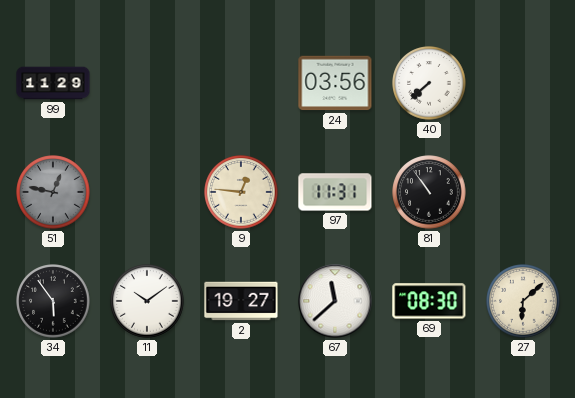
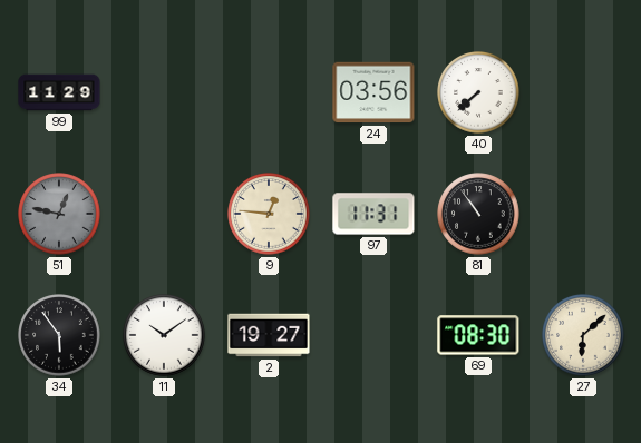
67: 11:38 -> none (335, 301)
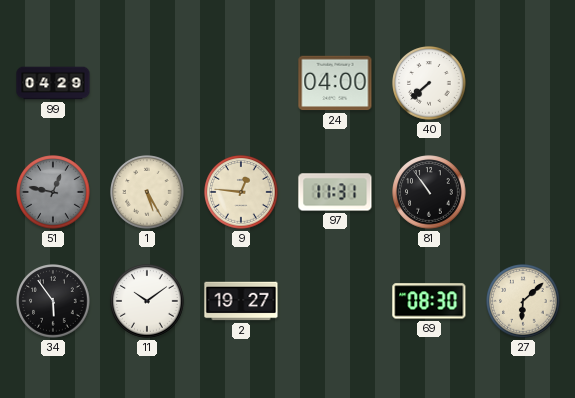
99: 11:29 -> 04:29 (53, 83)
24: 03:56 -> 04:00 (335, 83)
1: none -> 5:25 (147, 192)
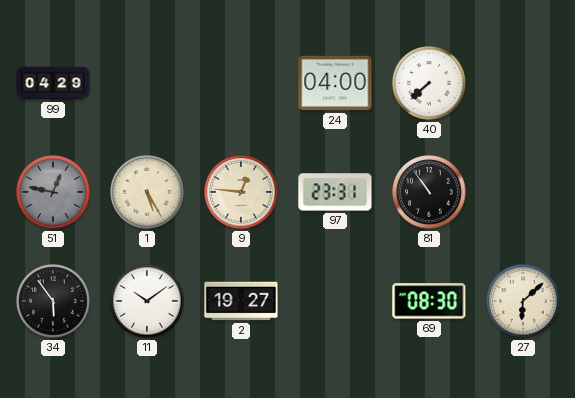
97: 11:31 -> 23:31 (335, 192)
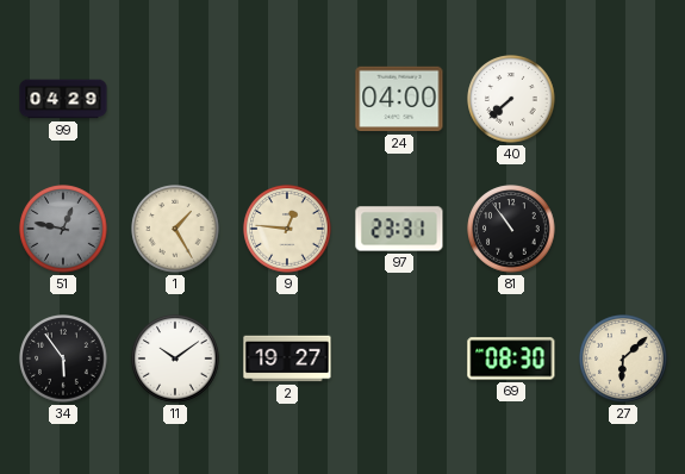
1: 5:25 -> 1:25 (175, 229)
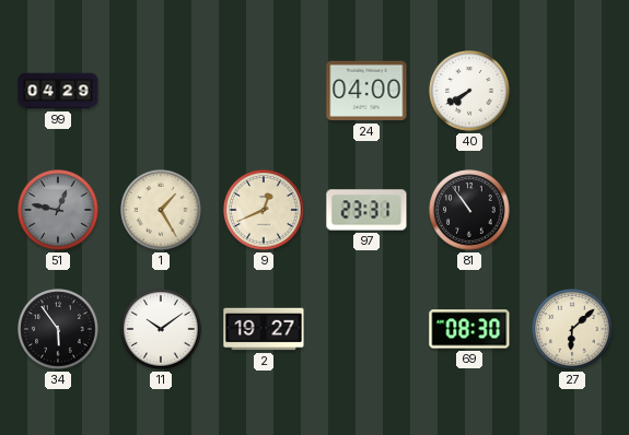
40: 7:38 -> 7:40 (469, 91)
9: 12:46 -> 12:41 (264, 210)
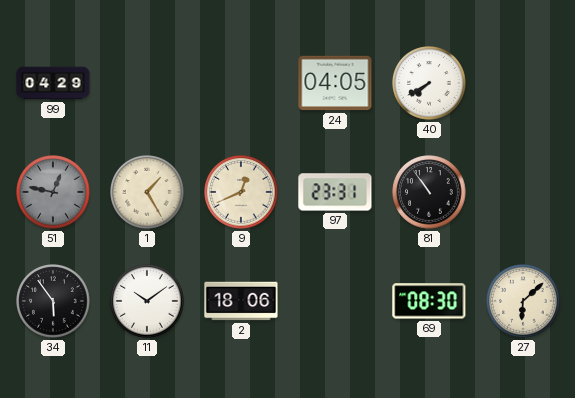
24: 04:00 -> 04:05 (335, 83)
2: 19:27 -> 18:06 (241, 301)
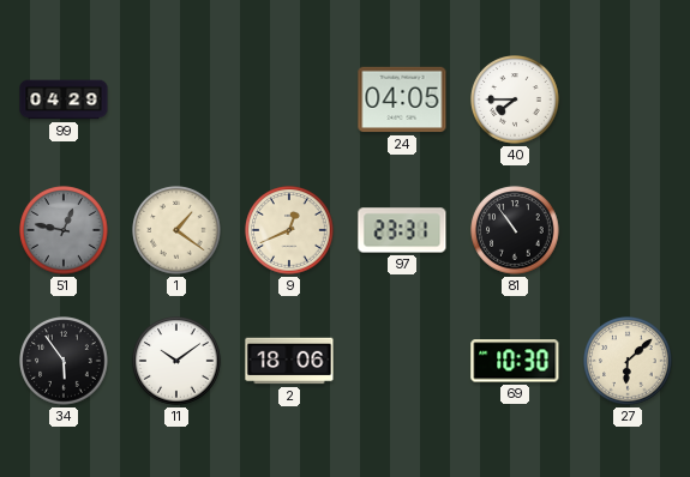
40: 7:40 -> 7:45 (515, 99)
1: 1:25 -> 1:21 (176, 230)
69: 08:30 -> 10:30 (515, 361)
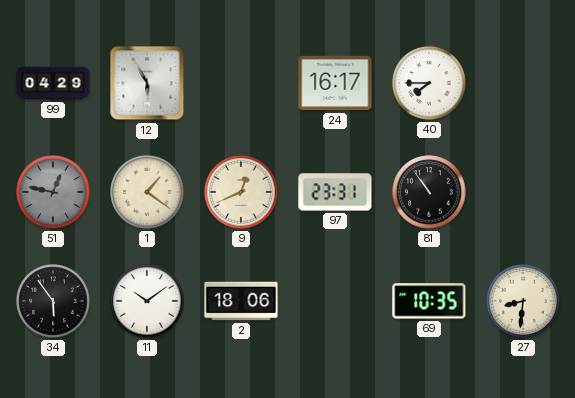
12: none -> 5:55 (147, 83)
24: 04:05 -> 16:17 (335, 83)
69: 10:30 -> 10:35 (429, 301)
27: 6:08 -> 8:31 (523, 301)
